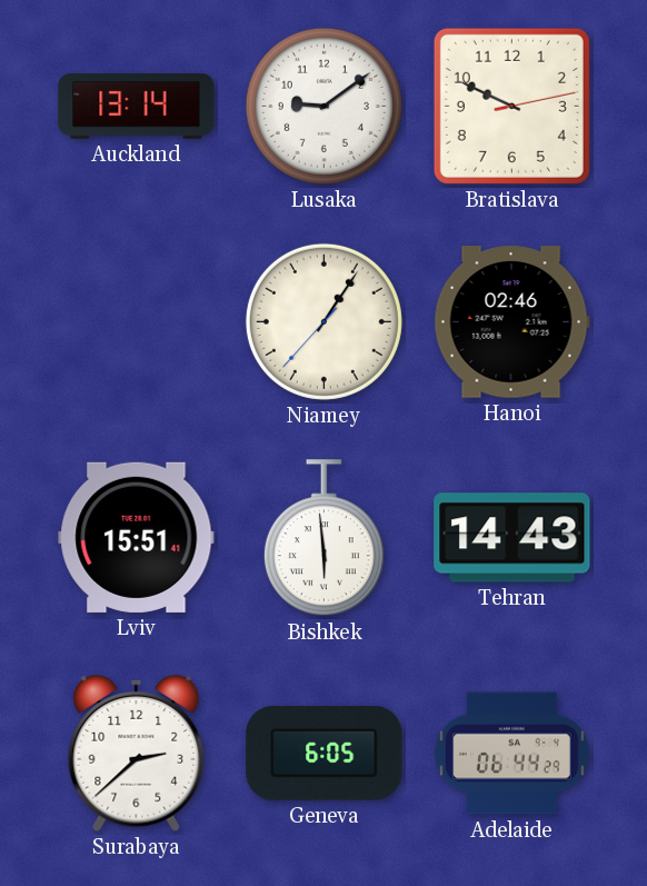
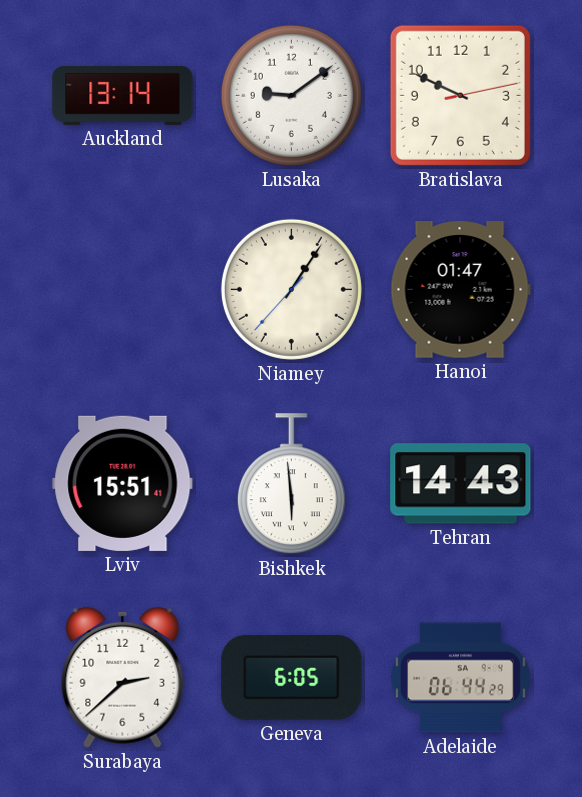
Hanoi: 02:46 -> 01:47 (460, 290)
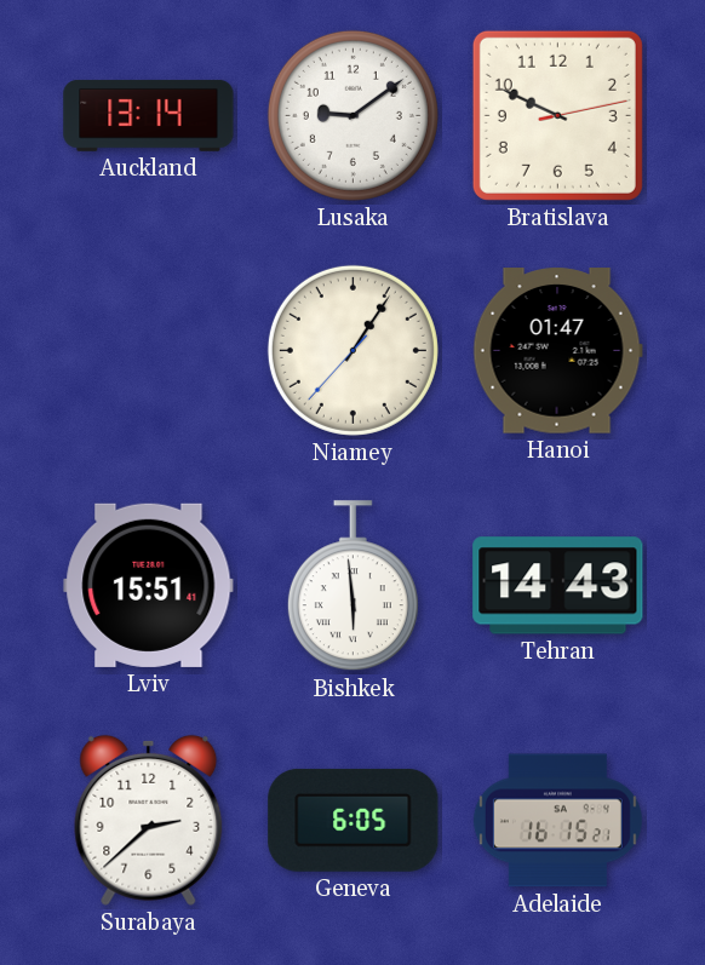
Adelaide: 06:44 -> 16:15 (557, 821)
